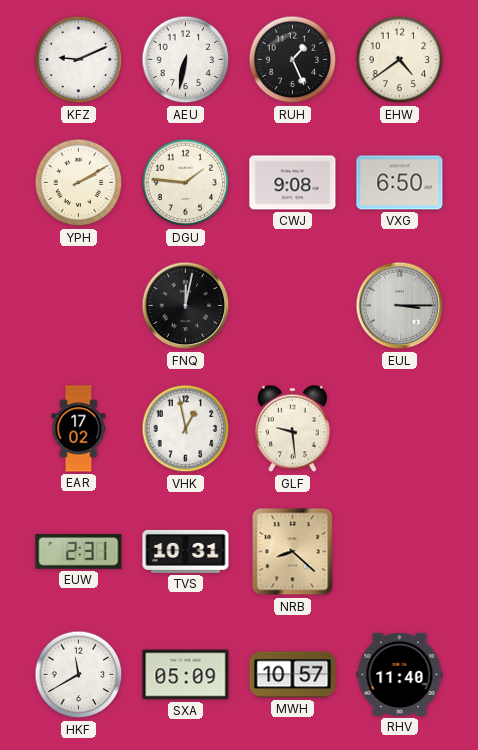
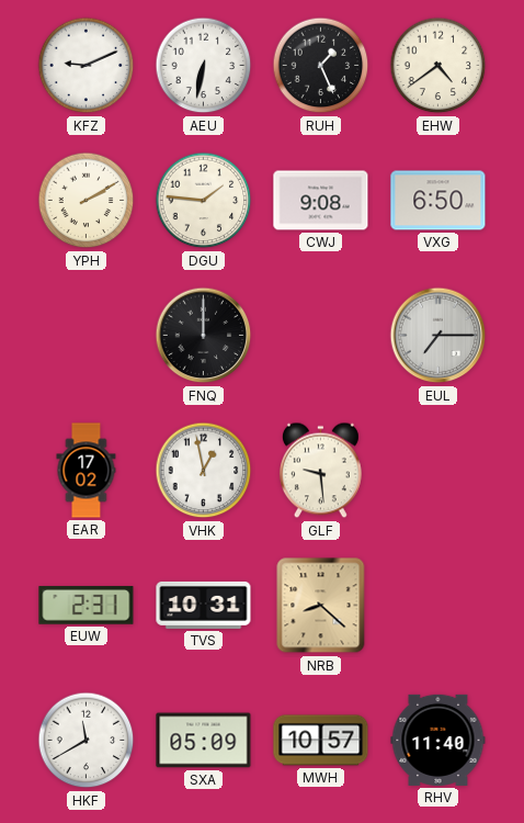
FNQ: 12:02 -> 12:00 (204, 336)
EUL: 3:15 -> 7:15 (438, 336)
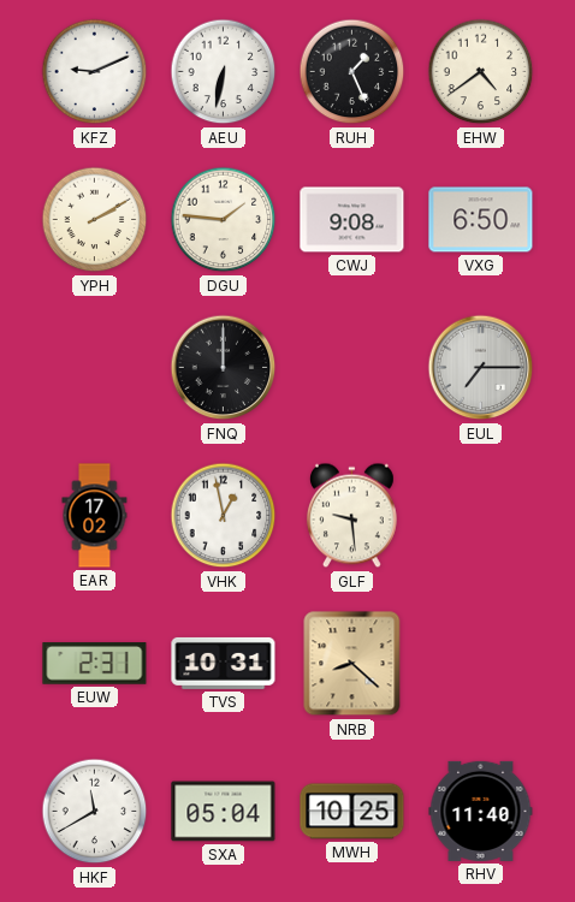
SXA: 05:09 -> 05:04 (224, 812)
MWH: 10:57 -> 10:25 (352, 812)
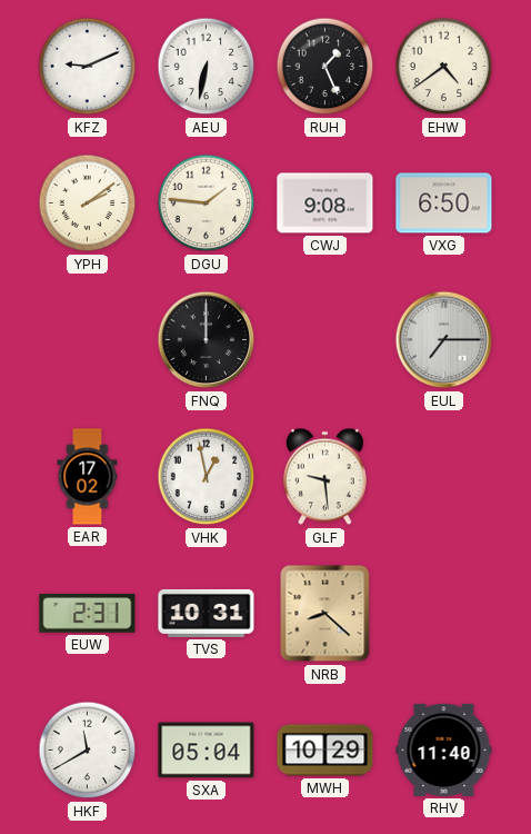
YPH: 2:10 -> 2:09 (88, 203)
MWH: 10:25 -> 10:29 (325, 751)
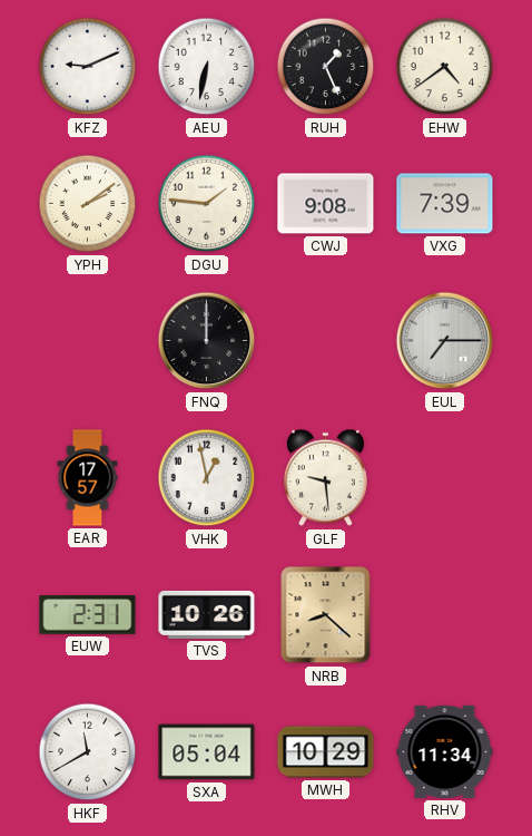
VXG: 6:50 -> 7:39 (445, 204)
EAR: 17:02 -> 17:57 (88, 478)
TVS: 10:31 -> 10:26 (207, 614)
RHV: 11:40 -> 11:34 (445, 751)
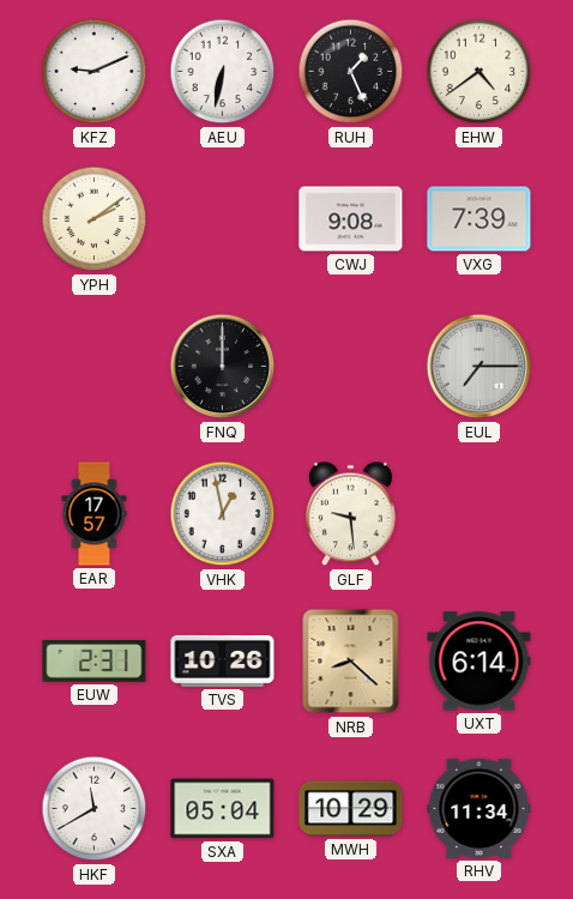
DGU: 1:46 -> none (207, 204)
UXT: none -> 6:14 (479, 662)
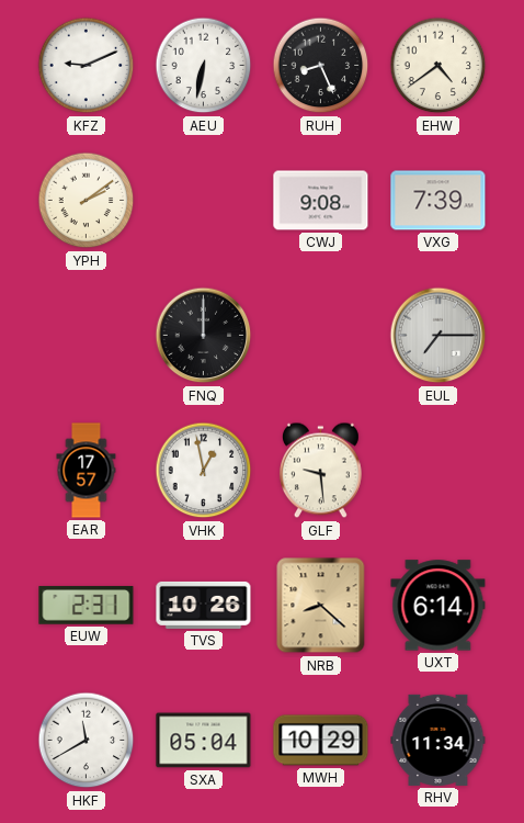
RUH: 1:26 -> 8:26 (321, 66)
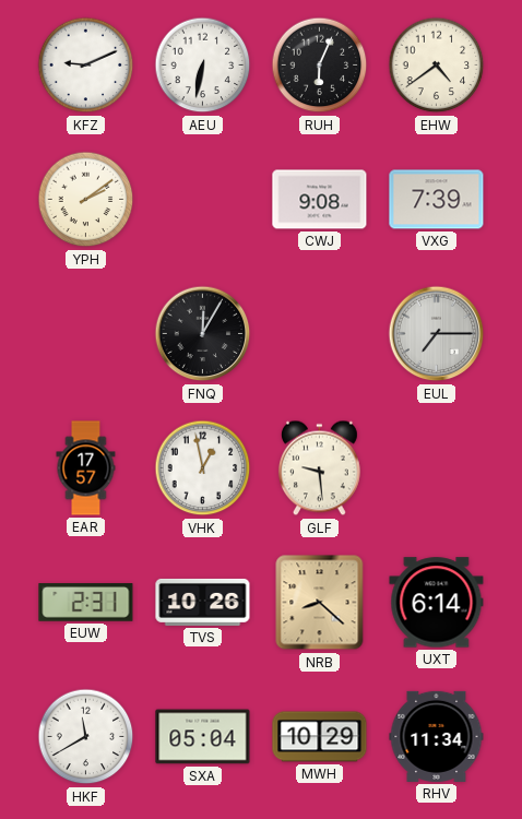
RUH: 8:26 -> 6:04 (320, 66)
FNQ: 12:00 -> 12:05 (203, 334)
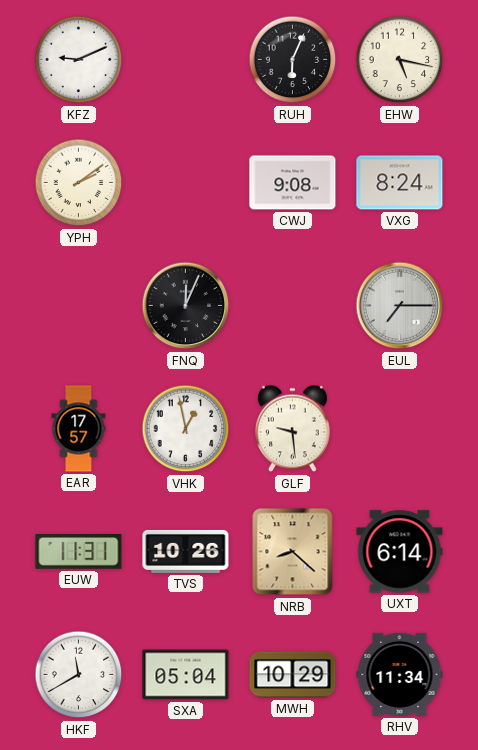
AEU: 6:32 -> none (203, 66)
EHW: 4:39 -> 5:17 (400, 60)
VXG: 7:39 -> 8:24 (400, 183)
FNQ: 12:05 -> 12:04 (186, 306)
EUW: 2:31 -> 11:31 (79, 552)
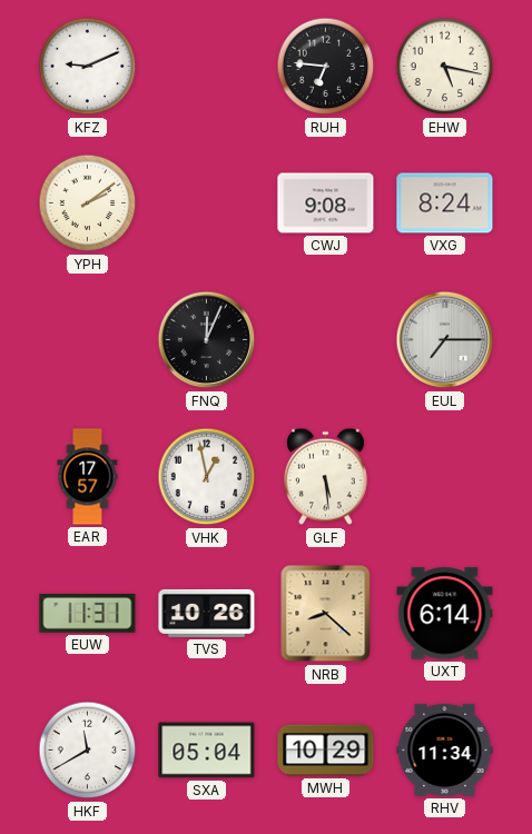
RUH: 6:04 -> 6:46 (326, 67)
GLF: 9:29 -> 5:29 (325, 477)
